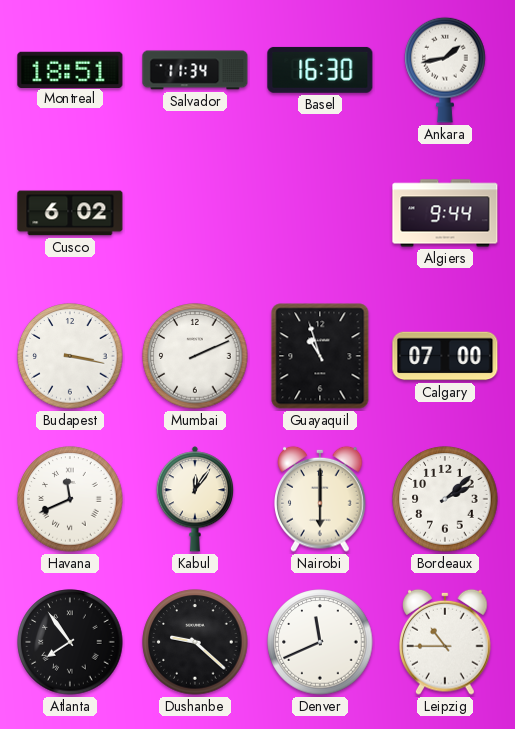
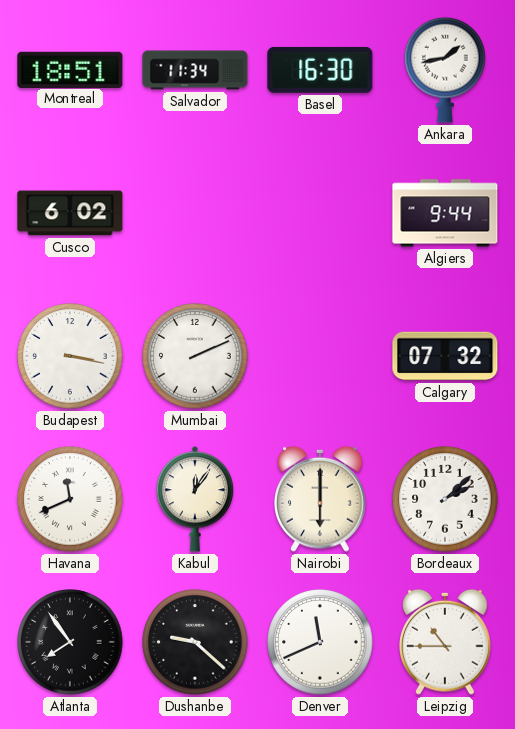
Guayaquil: 10:57 -> none (320, 356)
Calgary: 07:00 -> 07:32 (445, 356)
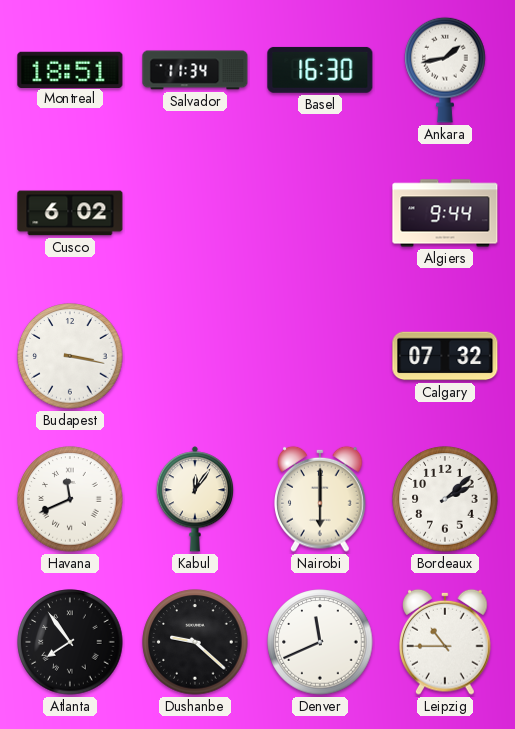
Mumbai: 2:11 -> none (195, 356)
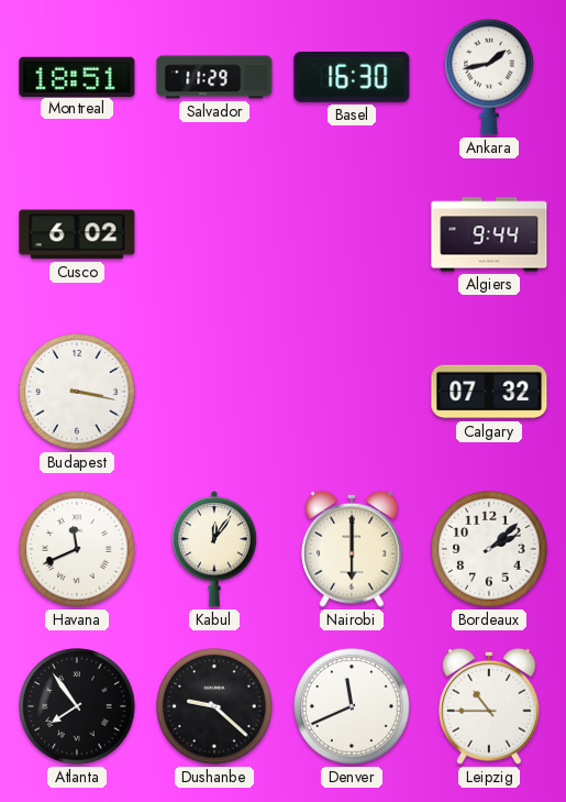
Salvador: 11:34 -> 11:29 (214, 77)
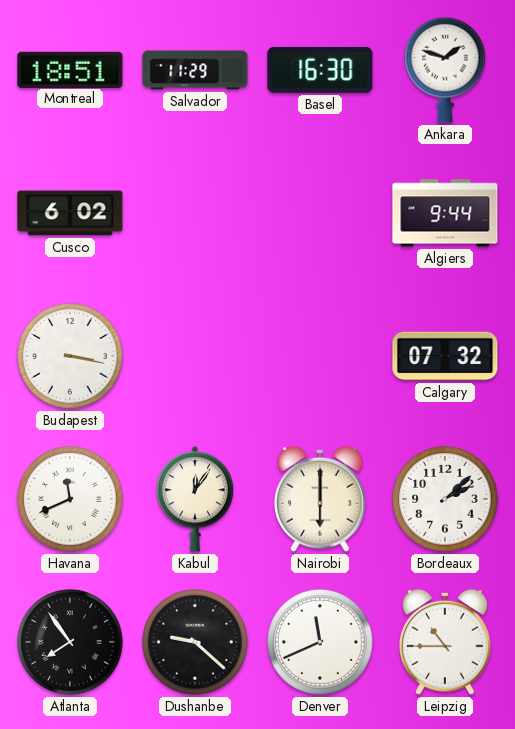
Ankara: 1:43 -> 1:48 (445, 70)
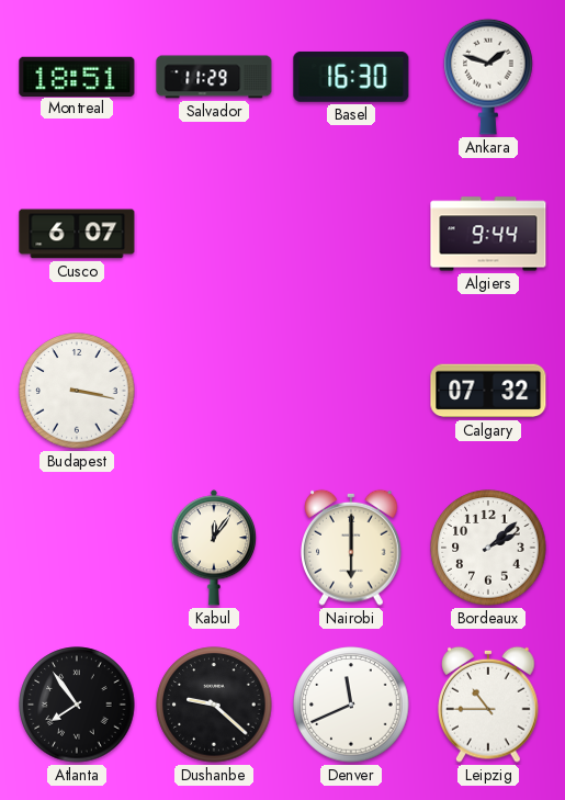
Cusco: 6:02 -> 6:07 (77, 234)
Havana: 11:41 -> none (70, 499)
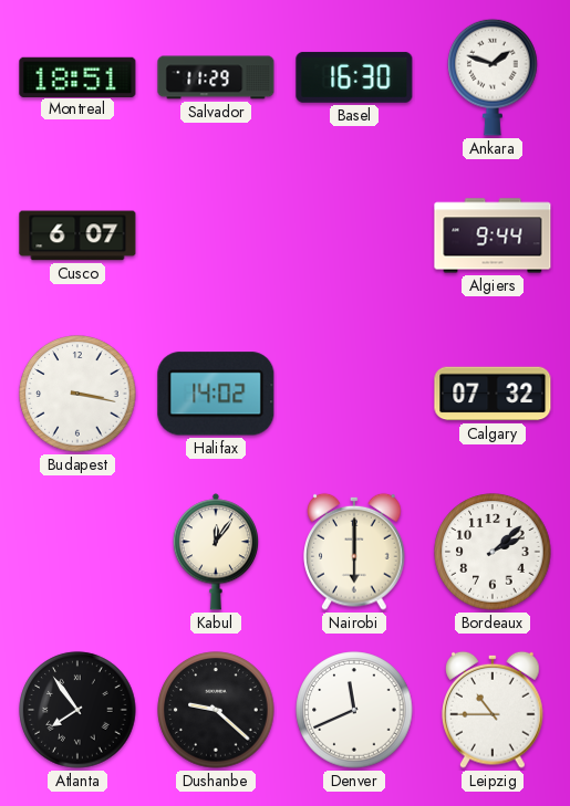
Halifax: none -> 14:02 (216, 394)
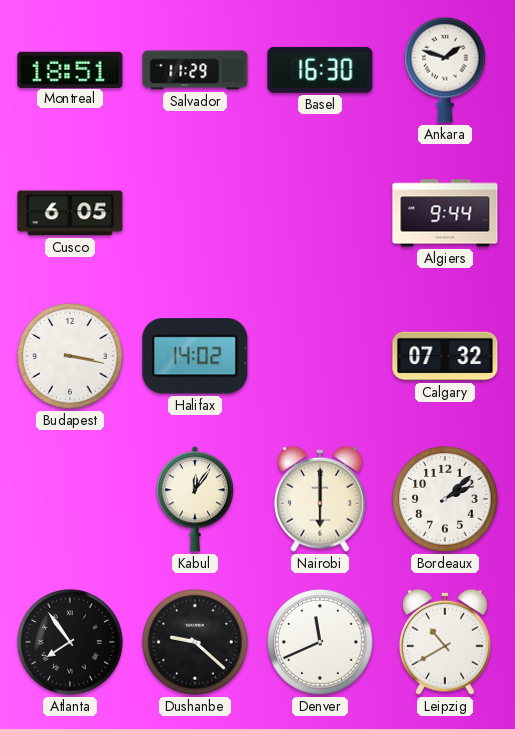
Cusco: 6:07 -> 6:05 (70, 213)
Leipzig: 10:45 -> 10:40 (445, 642)
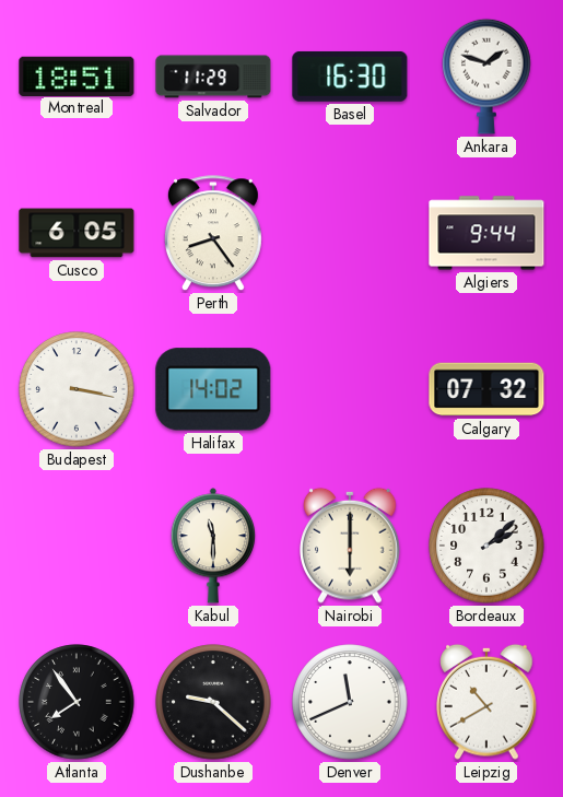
Perth: none -> 8:24 (213, 234)
Kabul: 12:06 -> 11:30 (212, 546)
